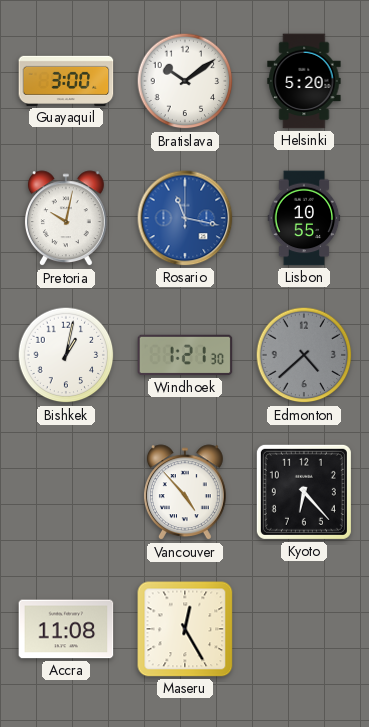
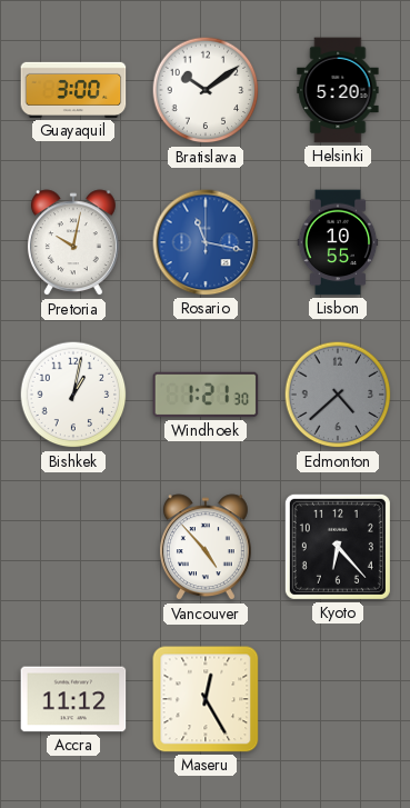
Accra: 11:08 -> 11:12 (73, 699)
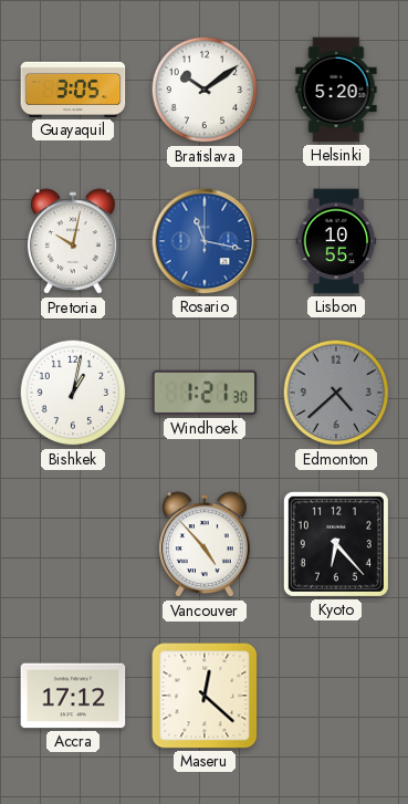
Guayaquil: 3:00 -> 3:05 (73, 90)
Accra: 11:12 -> 17:12 (73, 696)
Maseru: 12:25 -> 12:22 (205, 696)
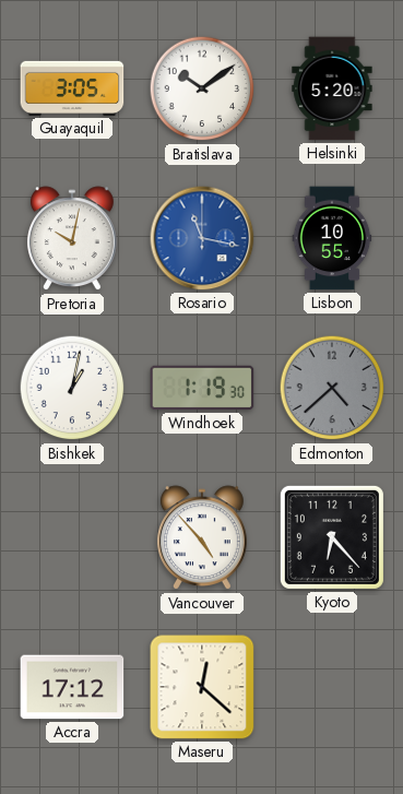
Windhoek: 1:21 -> 1:19 (202, 388)
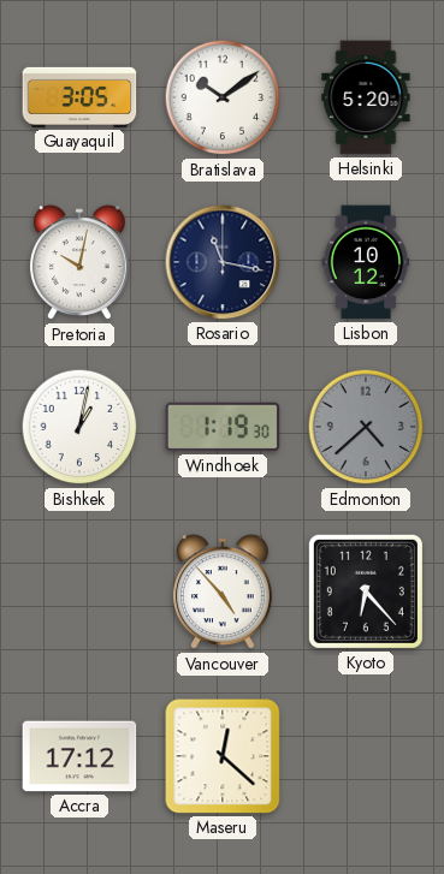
Rosario dial: blue -> navy (223, 262)
Lisbon: 10:55 -> 10:12 (366, 262)
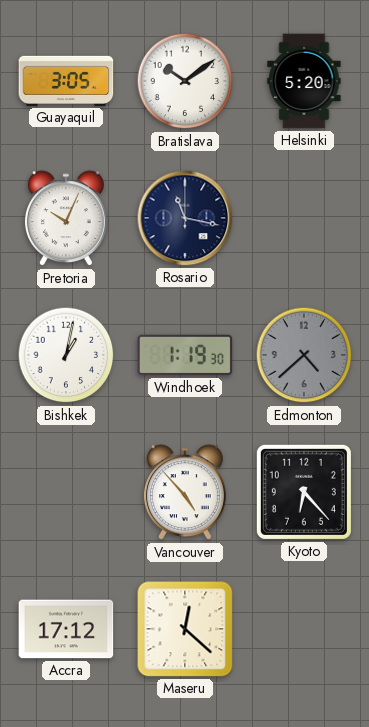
Pretoria: 10:02 -> 10:04 (66, 219)
Lisbon: 10:12 -> none (366, 262)
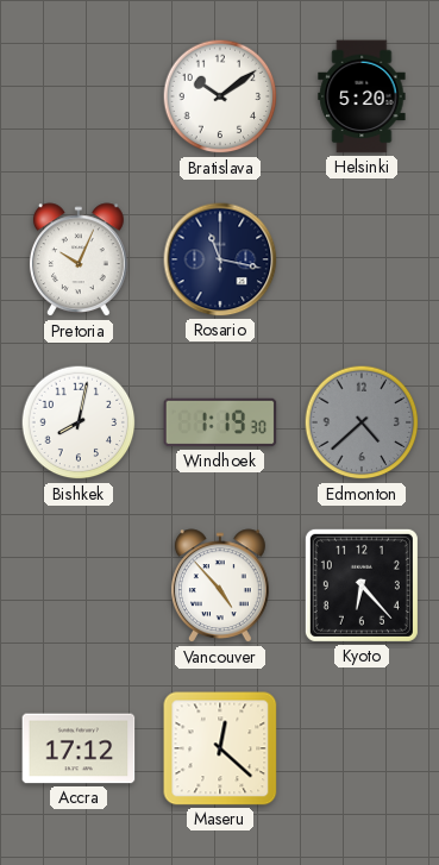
Guayaquil: 3:05 -> none (66, 81)
Bishkek: 1:02 -> 8:02 (79, 422)
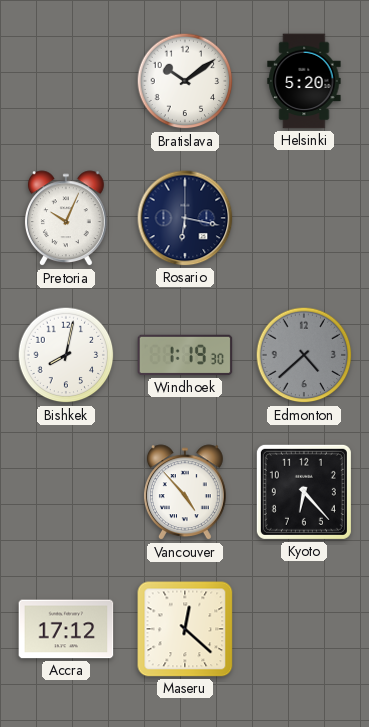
Rosario: 11:17 -> 6:17 (185, 218)
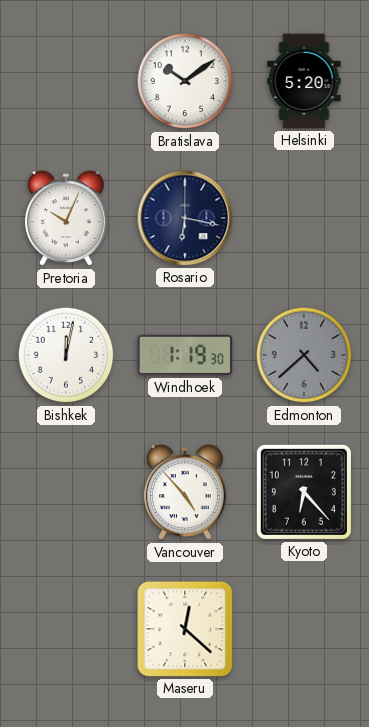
Bishkek: 8:02 -> 12:02 (66, 355)
Accra: 17:12 -> none (66, 629)
